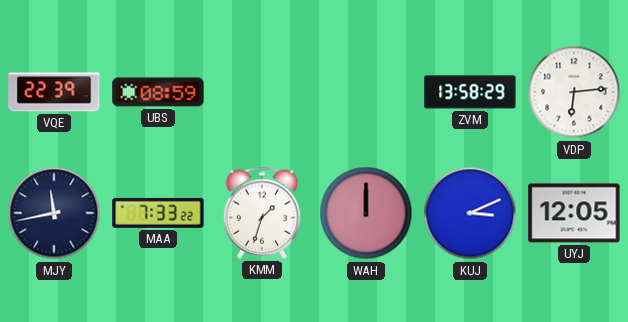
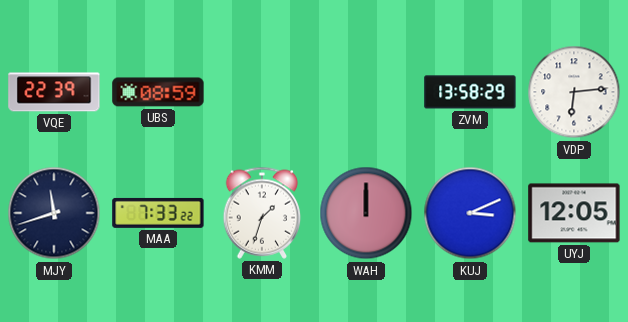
MJY: 11:43 -> 11:42 (54, 213)
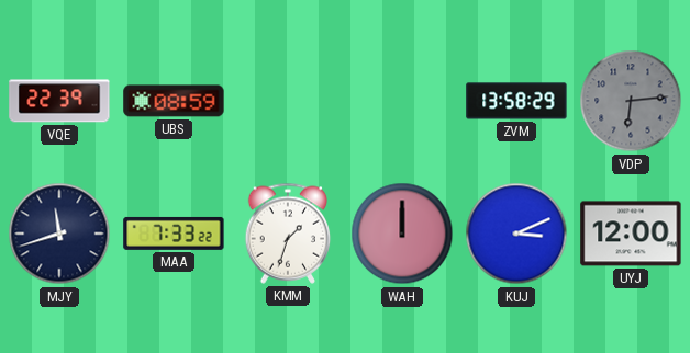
VDP dial: white -> grey (631, 101)
UYJ: 12:05 -> 12:00 (631, 234)
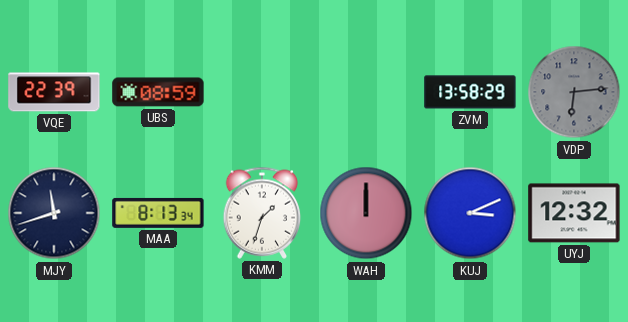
MAA: 7:33 -> 8:13 (158, 213)
UYJ: 12:00 -> 12:32 (574, 213)
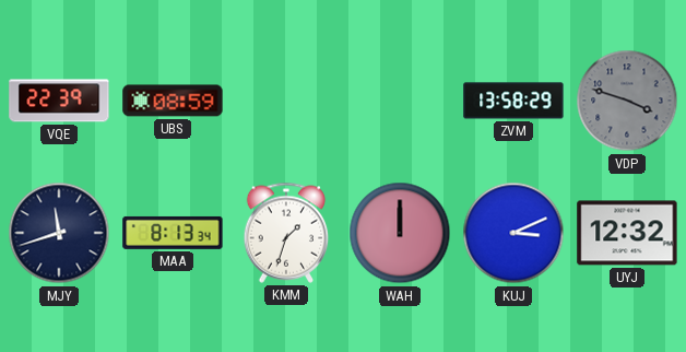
VDP: 6:14 -> 3:48 (627, 101)
